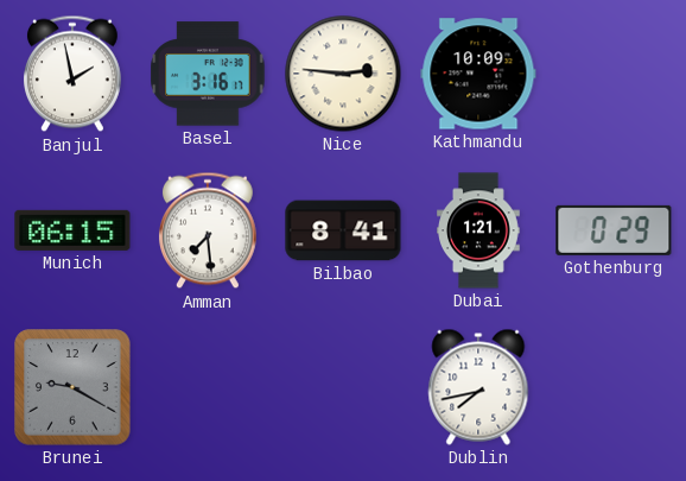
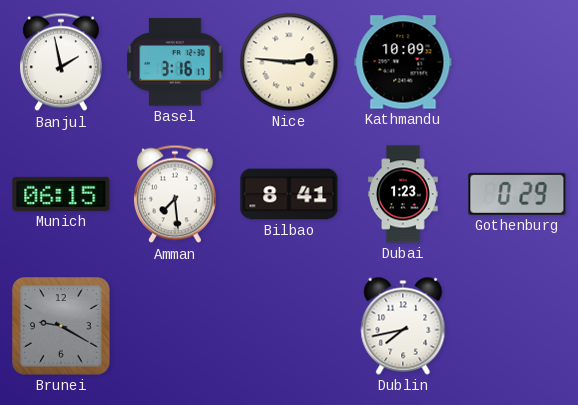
Dubai: 1:21 -> 1:23 (403, 194)
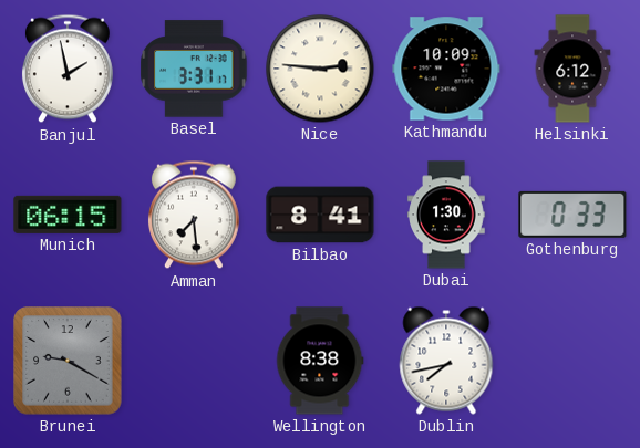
Basel: 3:16 -> 3:31 (194, 69)
Helsinki: none -> 6:12 (572, 69)
Dubai: 1:23 -> 1:30 (446, 215)
Gothenburg: 0:29 -> 0:33 (572, 215)
Wellington: none -> 8:38 (320, 361)
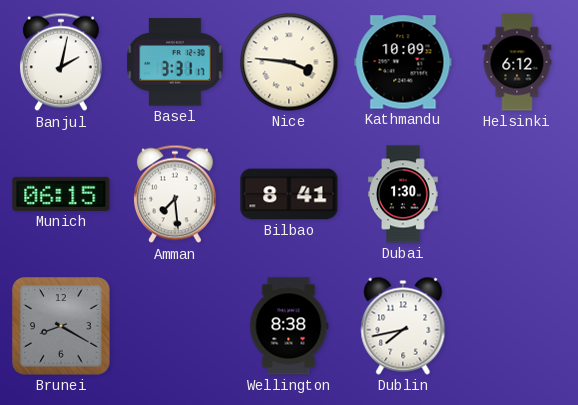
Banjul: 1:58 -> 2:02 (61, 62)
Nice: 2:46 -> 3:46 (289, 62)
Gothenburg: 0:33 -> none (572, 215)
Brunei: 9:20 -> 8:20 (61, 326)
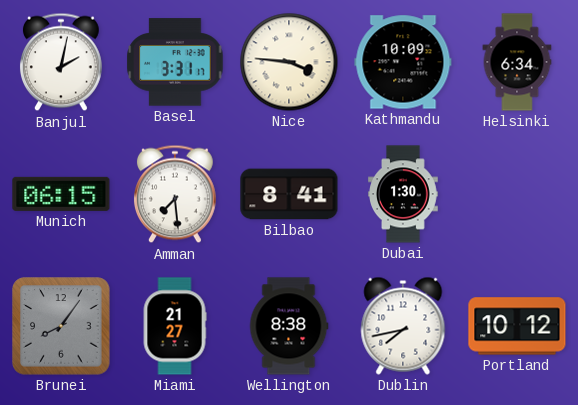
Helsinki: 6:12 -> 6:34 (517, 62)
Brunei: 8:20 -> 8:06 (61, 326)
Miami: none -> 21:27 (175, 326)
Portland: none -> 10:12 (517, 326)
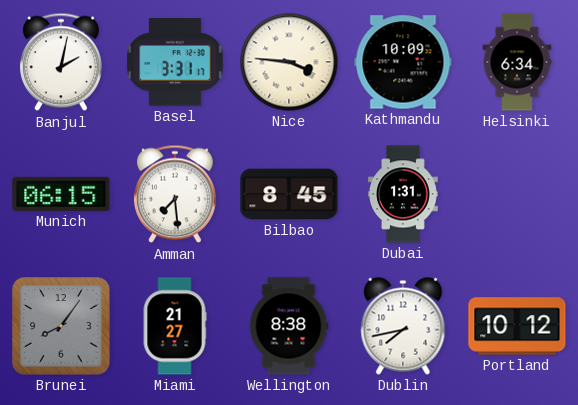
Bilbao: 8:41 -> 8:45 (289, 194)
Dubai: 1:30 -> 1:31 (403, 194)
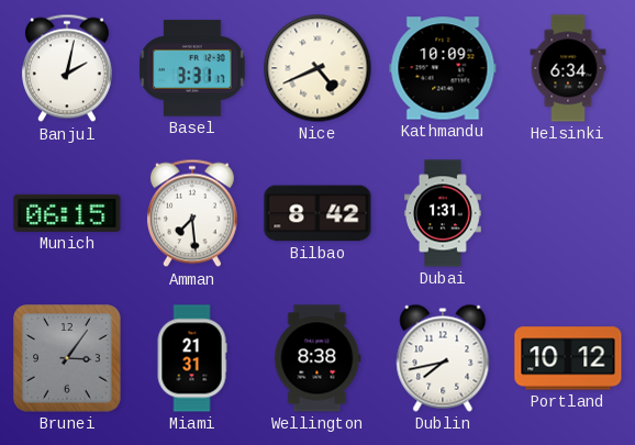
Nice: 3:46 -> 4:41 (317, 68)
Bilbao: 8:45 -> 8:42 (317, 213)
Brunei: 8:06 -> 3:06 (67, 358)
Miami: 21:27 -> 21:31 (192, 358)
